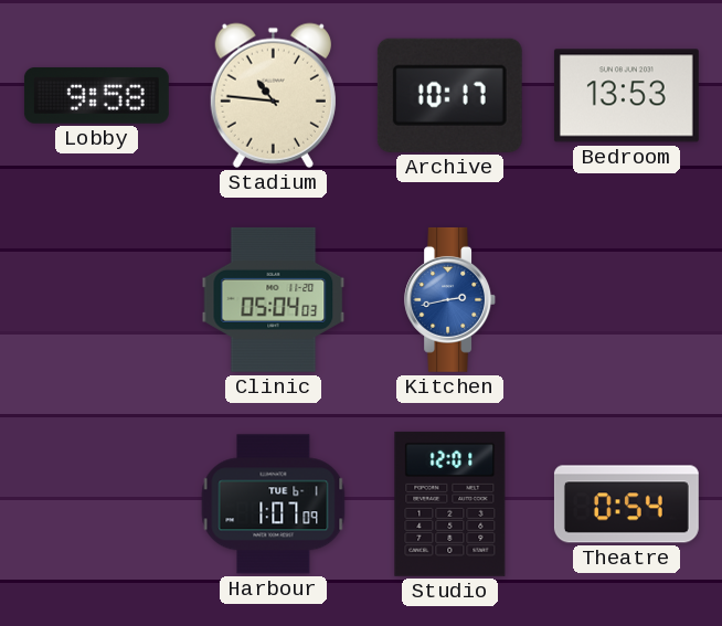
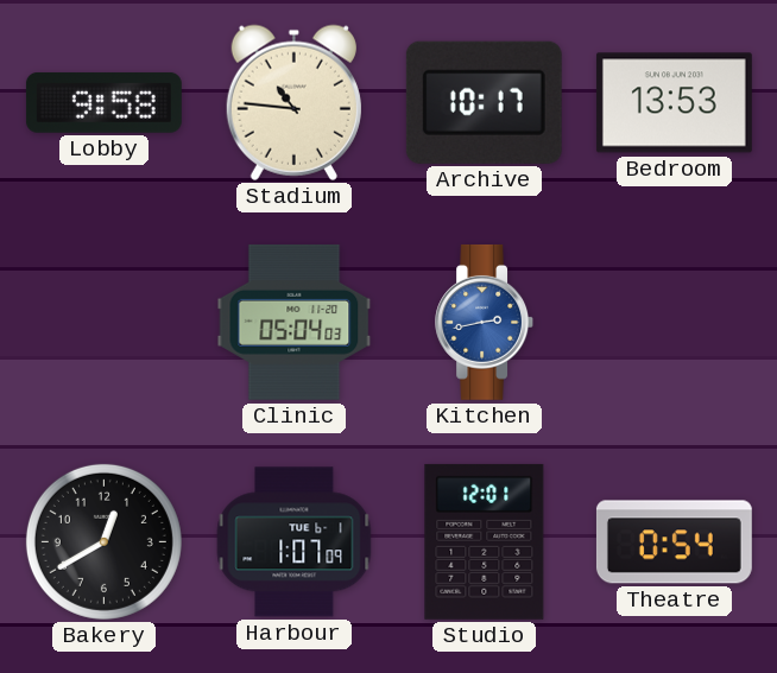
Bakery: none -> 12:40 (103, 541)
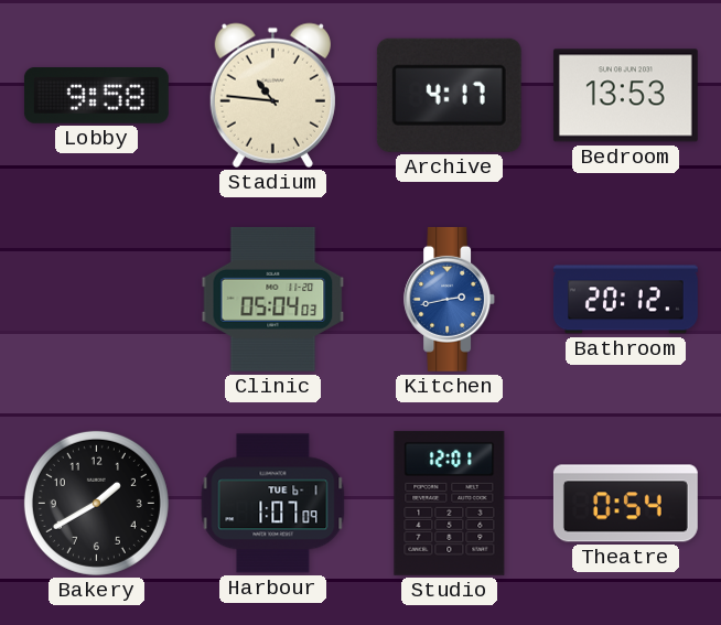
Archive: 10:17 -> 4:17 (449, 95)
Bathroom: none -> 20:12 (625, 300)
Bakery: 12:40 -> 1:40 (96, 503)
